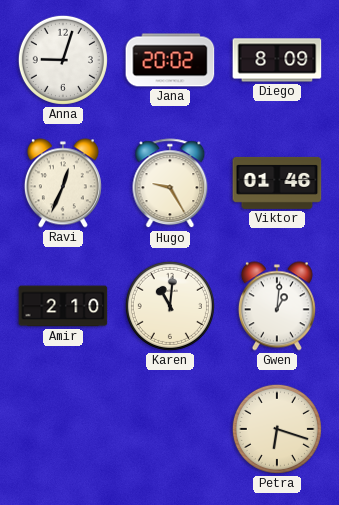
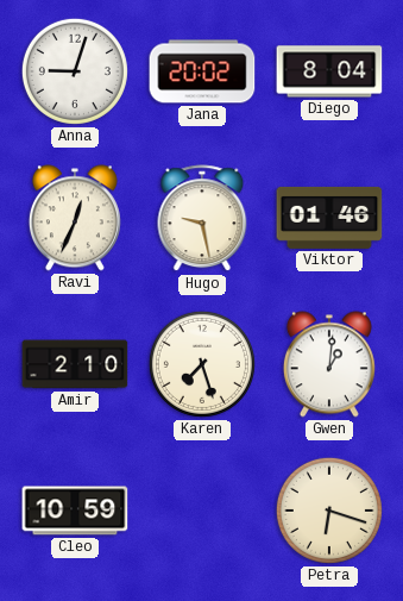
Diego: 8:09 -> 8:04 (329, 71)
Hugo: 9:25 -> 9:28 (202, 219)
Karen: 11:01 -> 7:27 (202, 364)
Cleo: none -> 10:59 (75, 511)
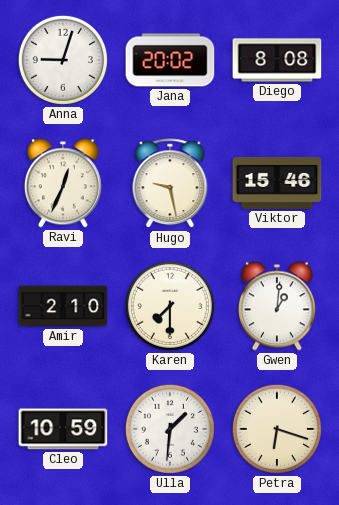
Diego: 8:04 -> 8:08 (277, 60)
Viktor: 01:46 -> 15:46 (277, 183)
Karen: 7:27 -> 7:30 (170, 306)
Ulla: none -> 1:31 (170, 429)
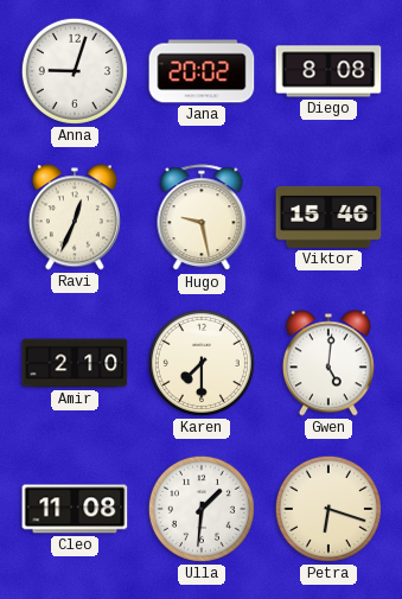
Gwen: 1:01 -> 5:01 (328, 363)
Cleo: 10:59 -> 11:08 (75, 509)
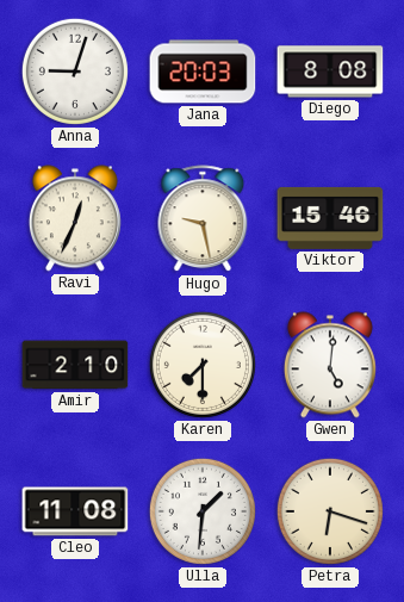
Jana: 20:02 -> 20:03 (203, 72)
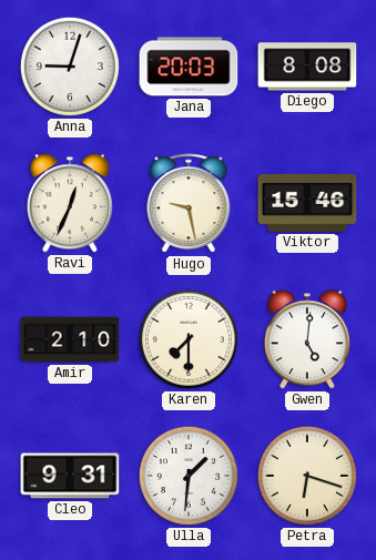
Cleo: 11:08 -> 9:31 (70, 476)
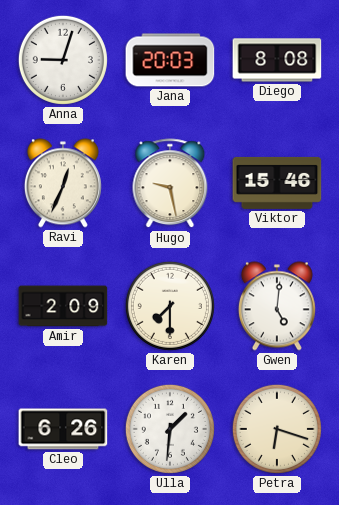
Amir: 2:10 -> 2:09 (63, 306)
Cleo: 9:31 -> 6:26 (63, 429)
